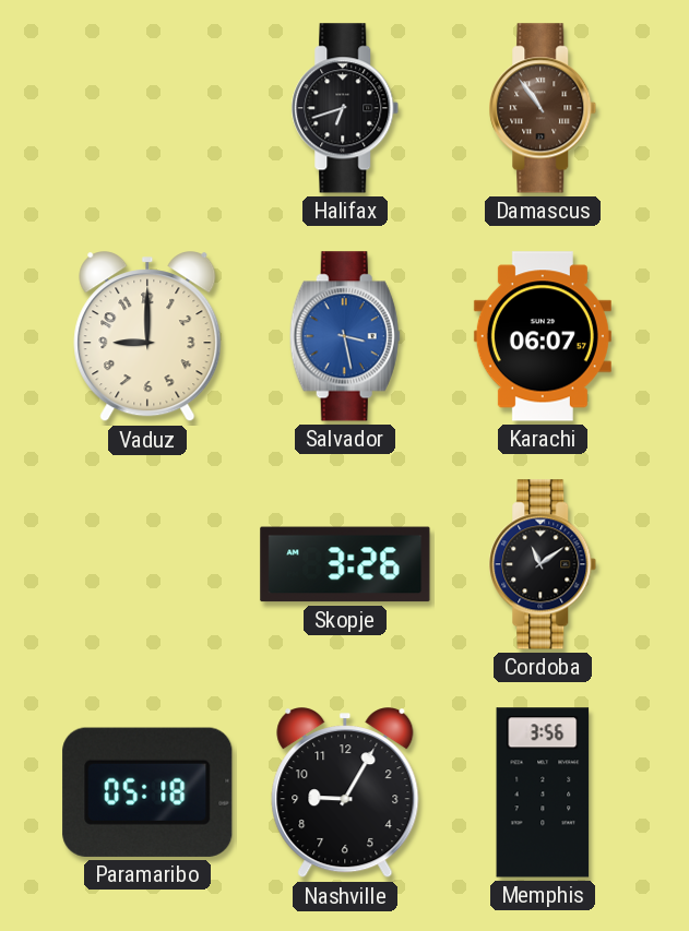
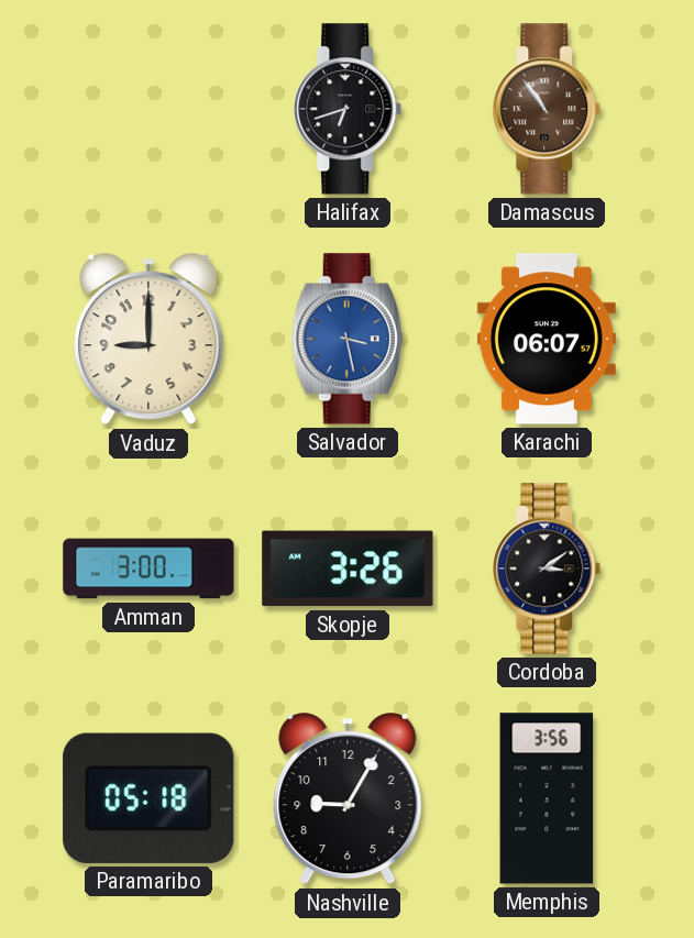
Amman: none -> 3:00 (148, 569)
Cordoba: 11:09 -> 3:09 (547, 569)
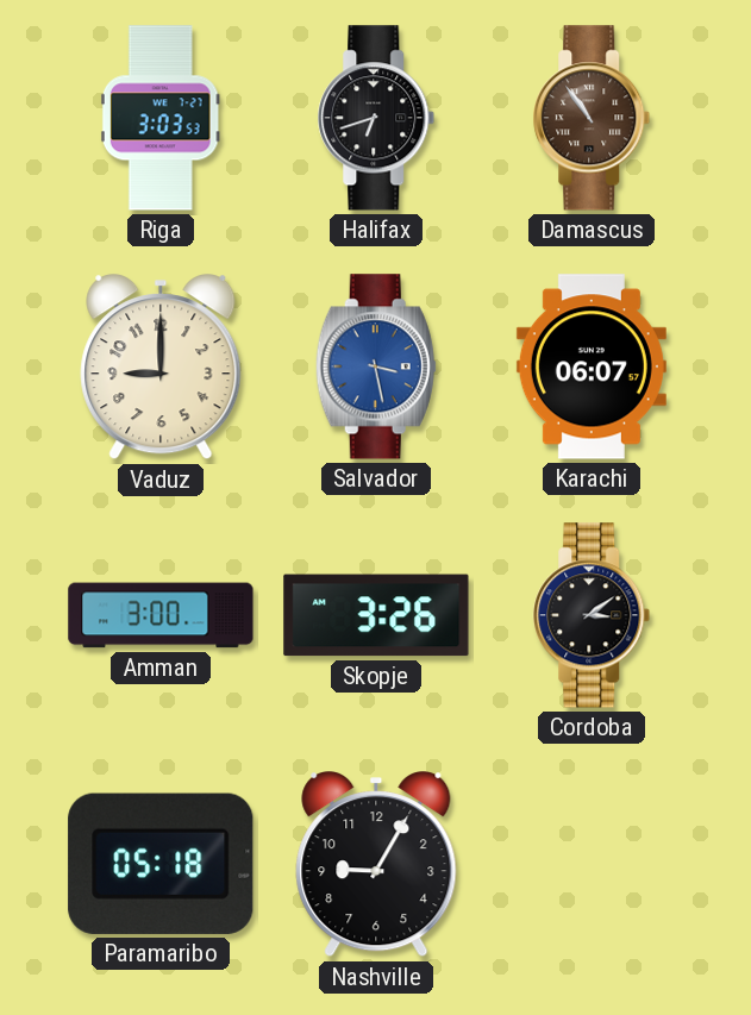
Riga: none -> 3:03 (161, 118)
Memphis: 3:56 -> none (547, 798)
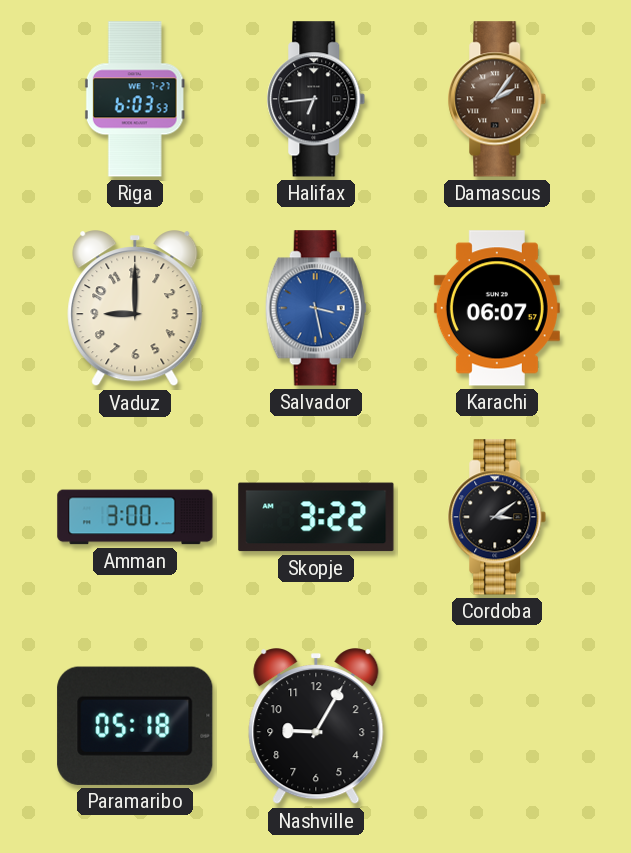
Riga: 3:03 -> 6:03 (135, 99)
Halifax: 6:42 -> 6:44 (316, 99)
Damascus: 10:54 -> 2:06 (497, 99)
Skopje: 3:26 -> 3:22 (316, 517)
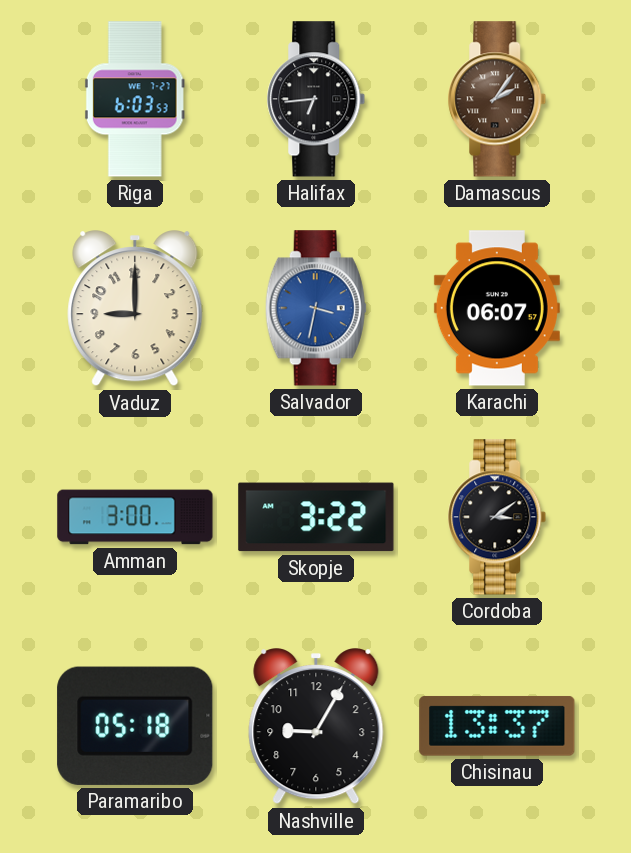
Salvador: 3:28 -> 3:32 (316, 308)
Chisinau: none -> 13:37 (497, 726)
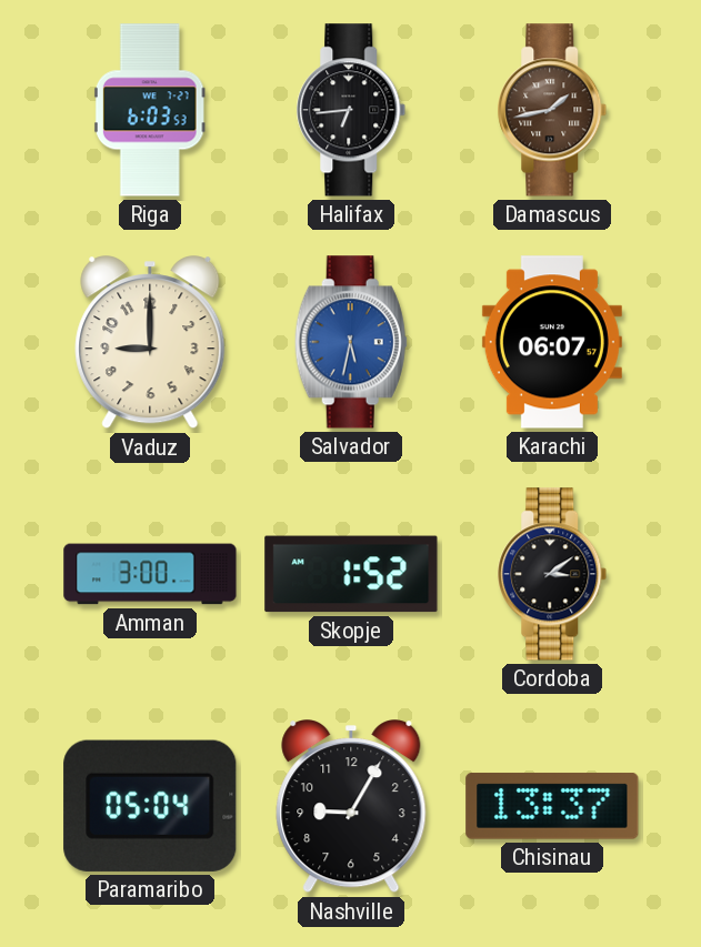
Damascus: 2:06 -> 1:43 (552, 110)
Salvador: 3:32 -> 5:32 (351, 342)
Skopje: 3:22 -> 1:52 (351, 574)
Paramaribo: 05:18 -> 05:04 (150, 806)
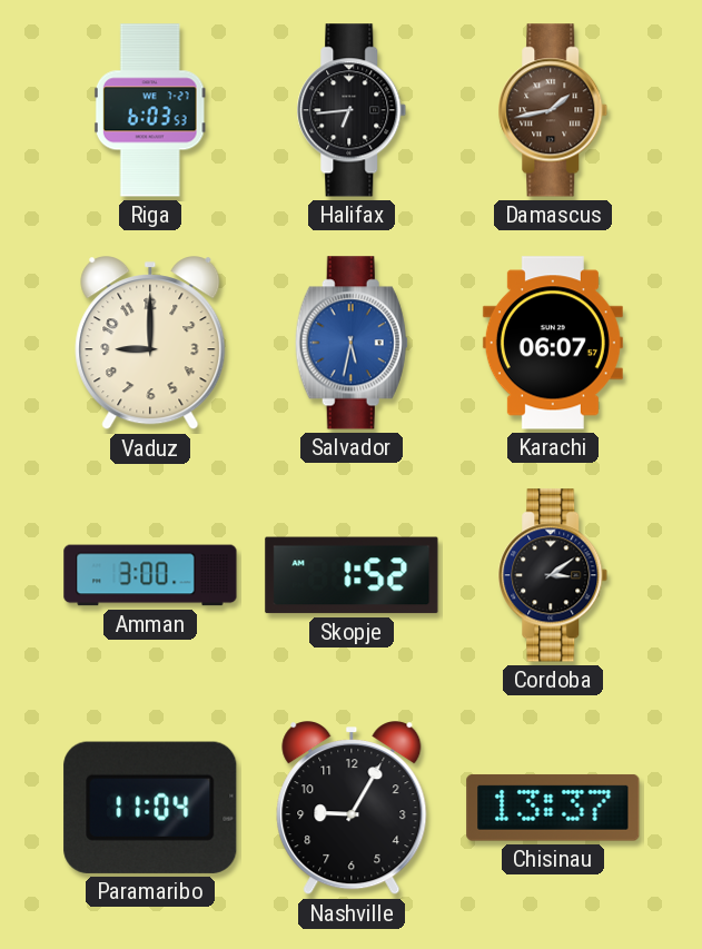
Paramaribo: 05:04 -> 11:04 (150, 808)
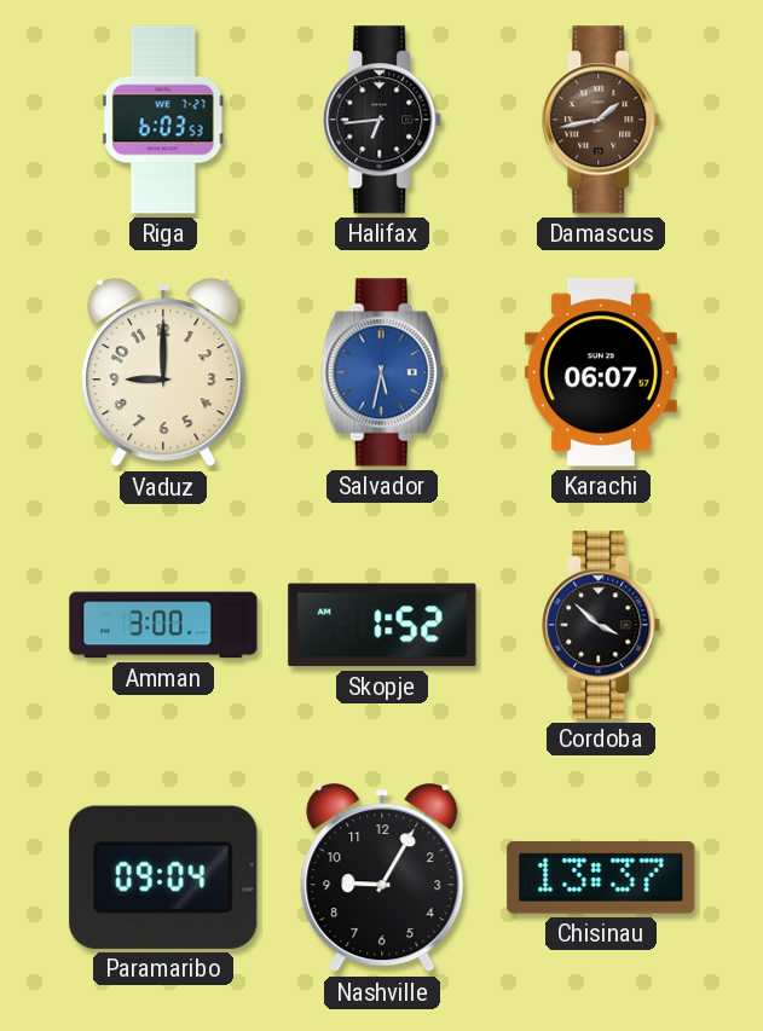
Cordoba: 3:09 -> 3:52 (601, 625)
Paramaribo: 11:04 -> 09:04 (163, 877)
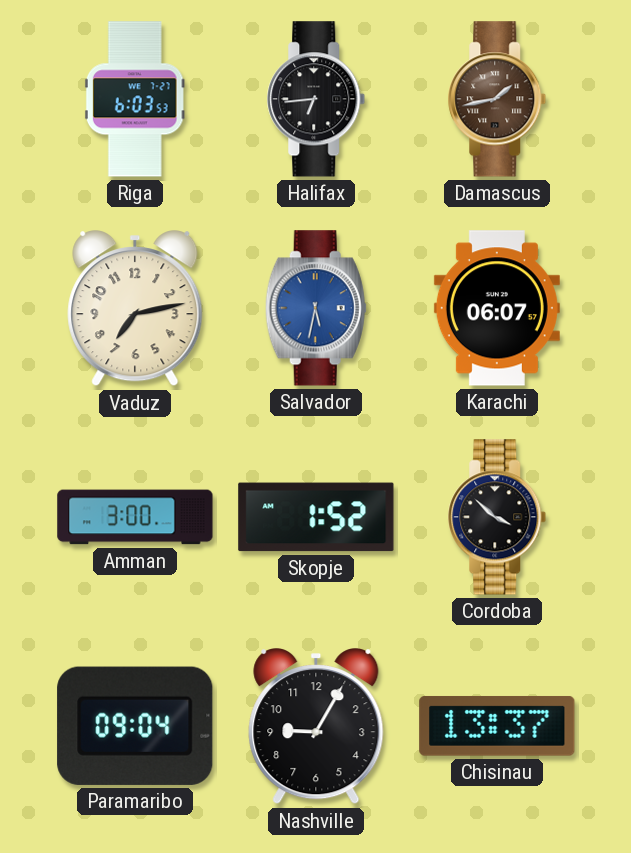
Vaduz: 9:00 -> 7:13 (135, 309)
